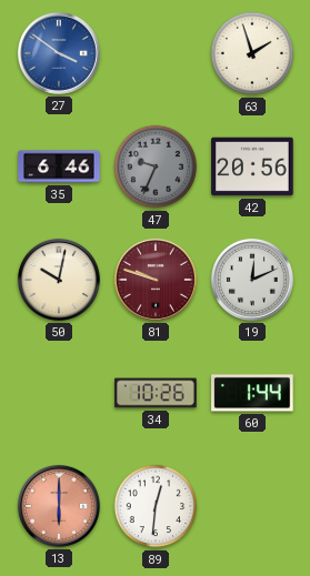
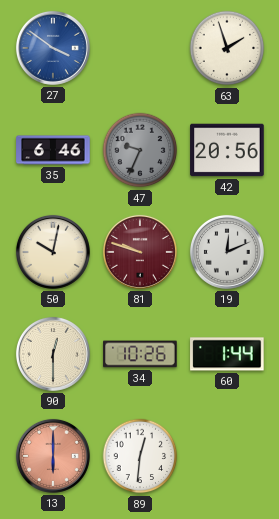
90: none -> 12:30 (53, 354)
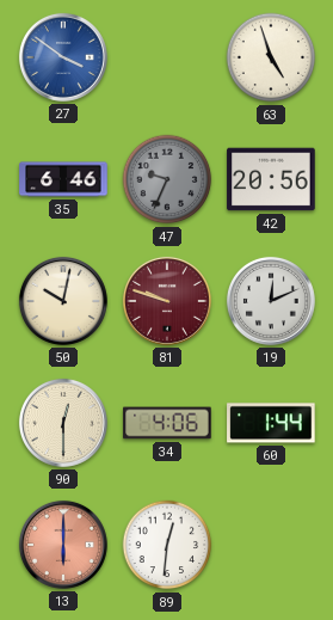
63: 1:57 -> 4:57 (271, 57)
34: 10:26 -> 4:06 (167, 423)
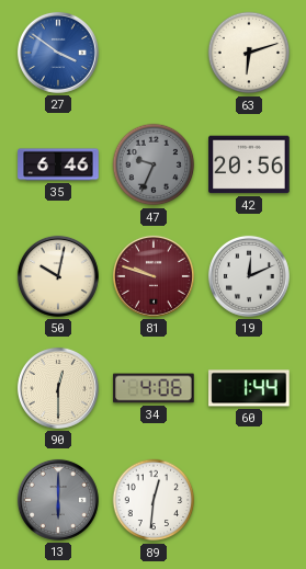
63: 4:57 -> 6:12 (249, 53)
13 dial: salmon -> grey (58, 500)
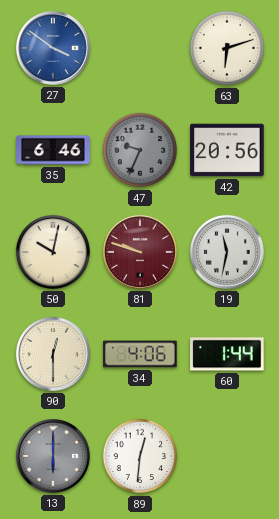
19: 12:11 -> 11:32 (227, 252)
